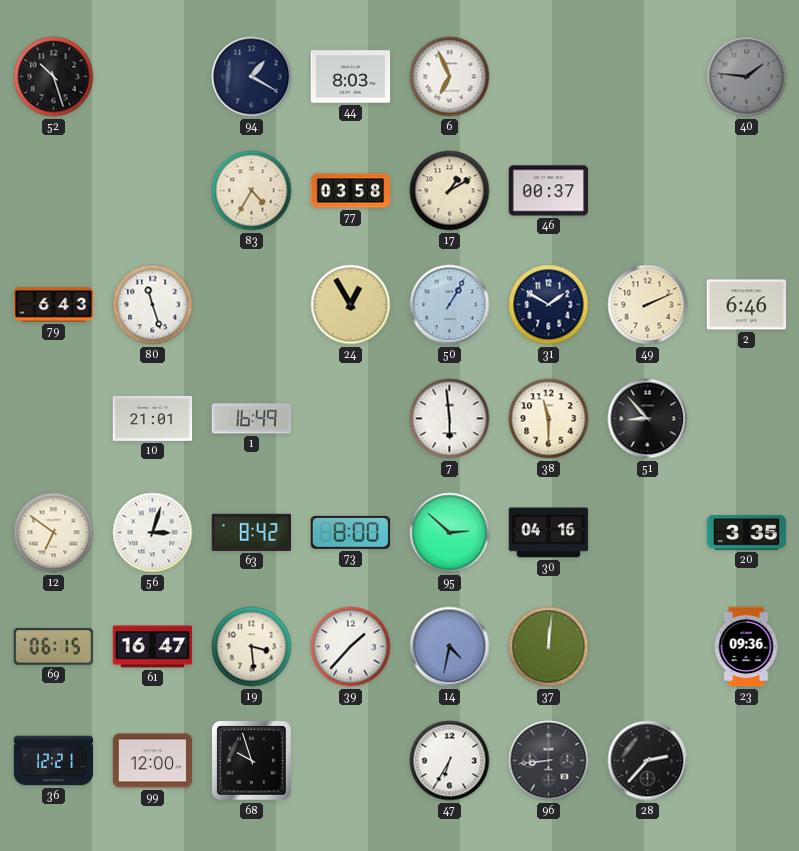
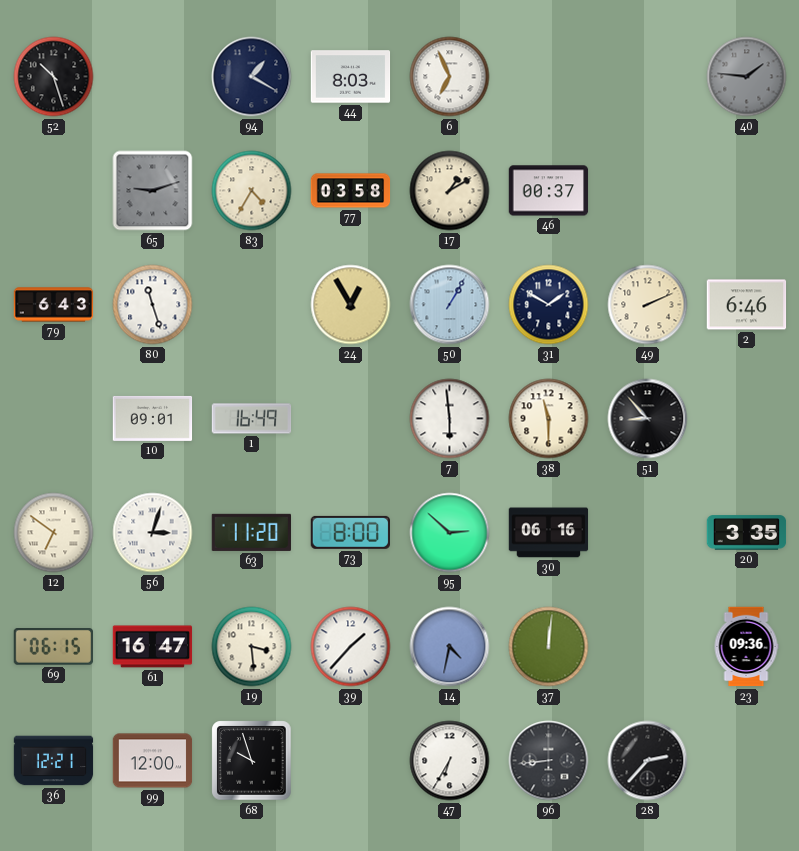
65: none -> 9:12 (153, 191)
10: 21:01 -> 09:01 (153, 418)
63: 8:42 -> 11:20 (251, 532)
30: 04:16 -> 06:16 (549, 533)
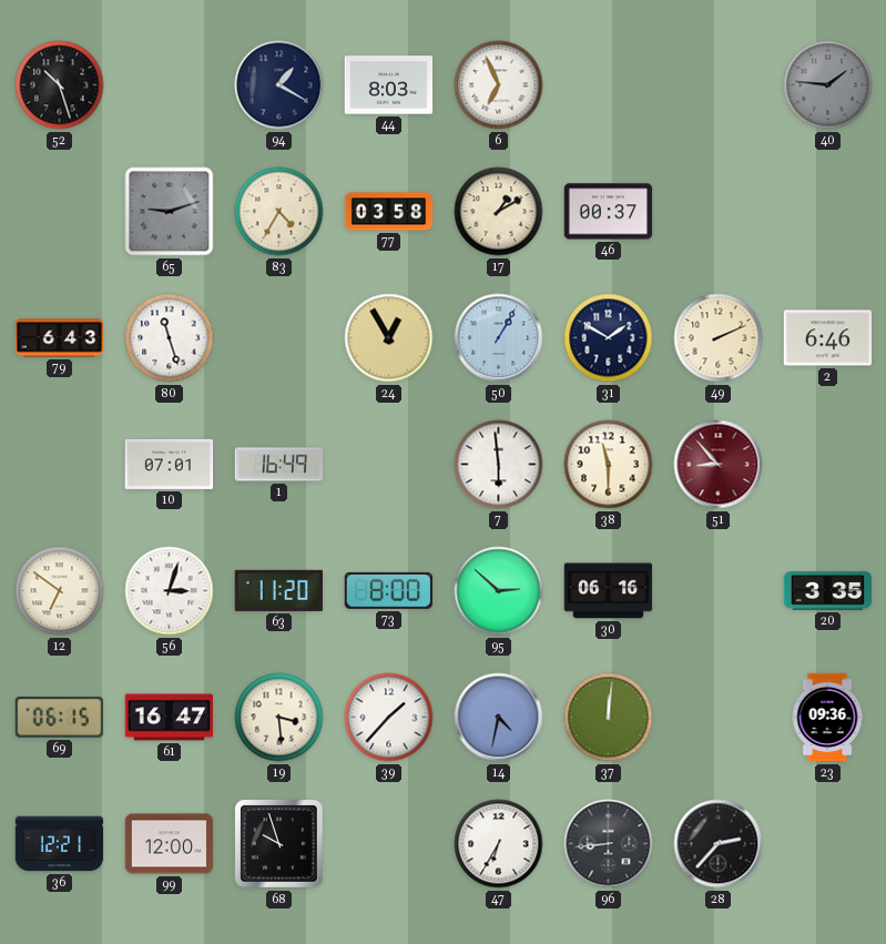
10: 09:01 -> 07:01 (170, 464)
51 dial: black -> burgundy (719, 465)
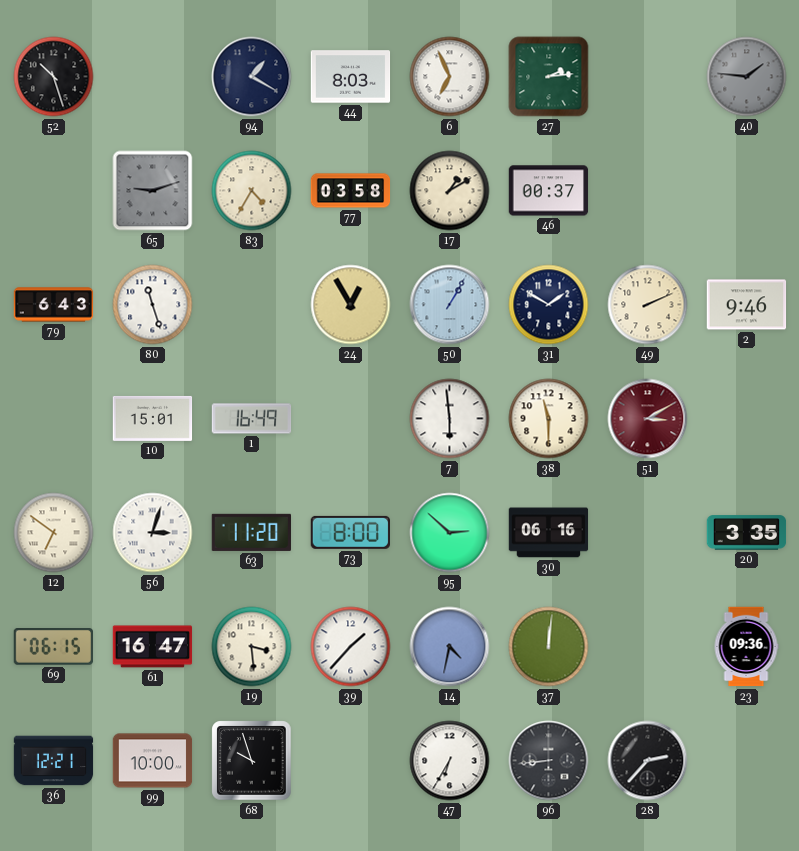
27: none -> 2:14 (549, 77)
2: 6:46 -> 9:46 (747, 305)
10: 07:01 -> 15:01 (153, 418)
51: 8:53 -> 3:10 (648, 419)
99: 12:00 -> 10:00 (153, 761)
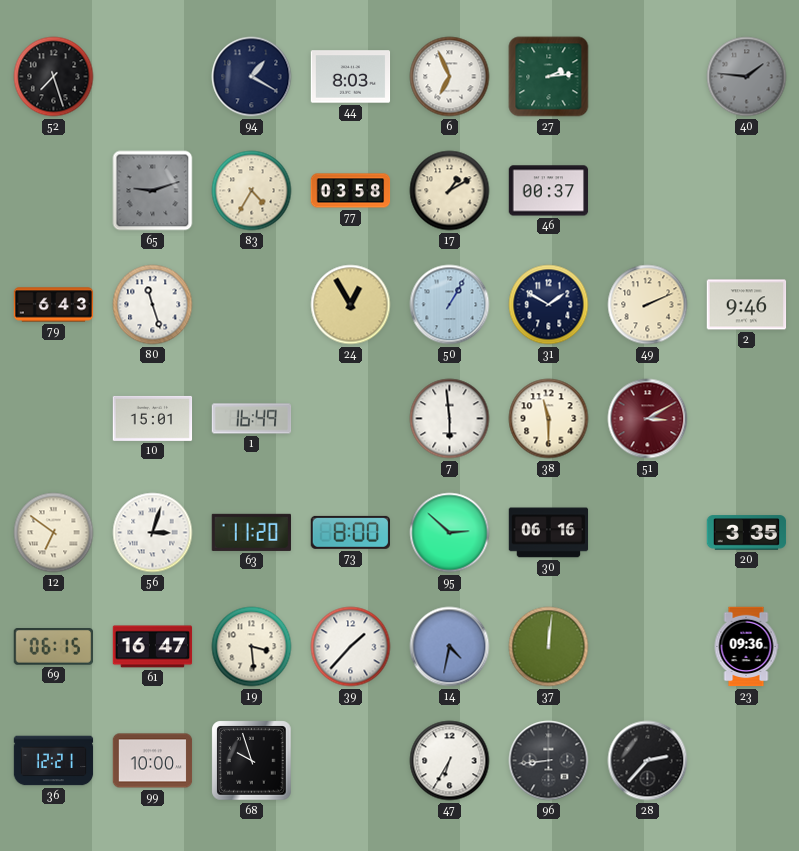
52: 10:27 -> 7:27 (54, 77)
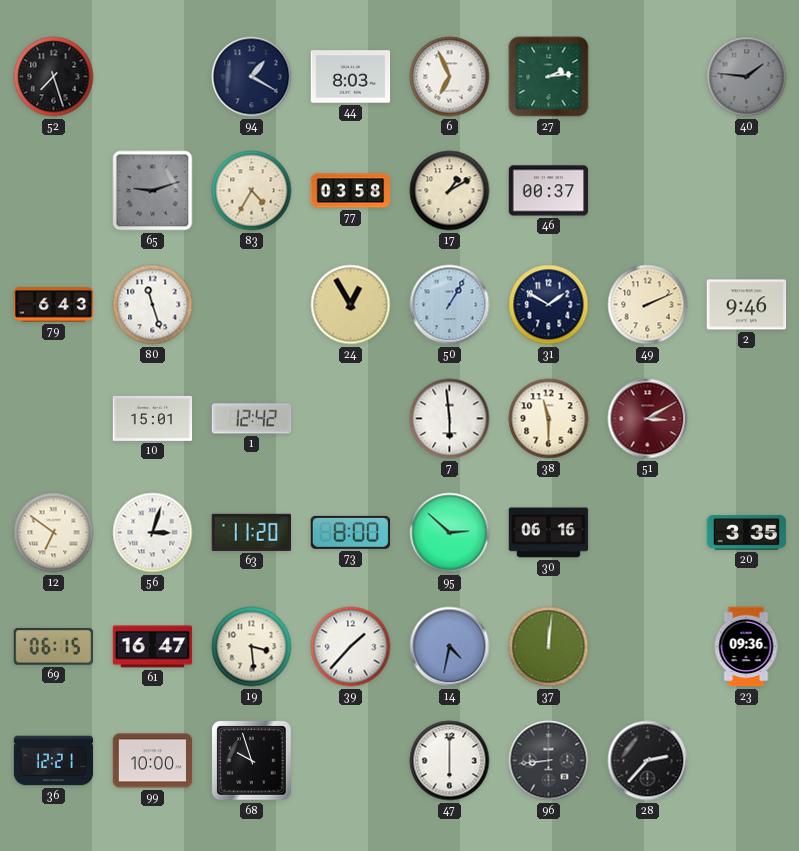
1: 16:49 -> 12:42 (252, 419)
47: 6:35 -> 6:00 (450, 761)
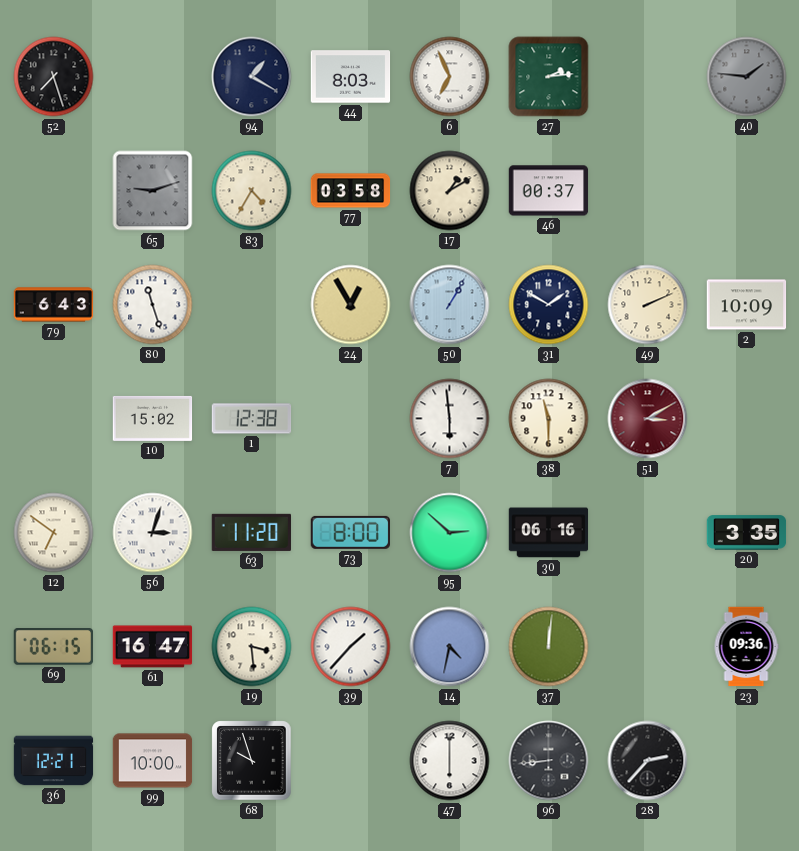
2: 9:46 -> 10:09 (747, 305)
10: 15:01 -> 15:02 (153, 418)
1: 12:42 -> 12:38 (252, 419)
